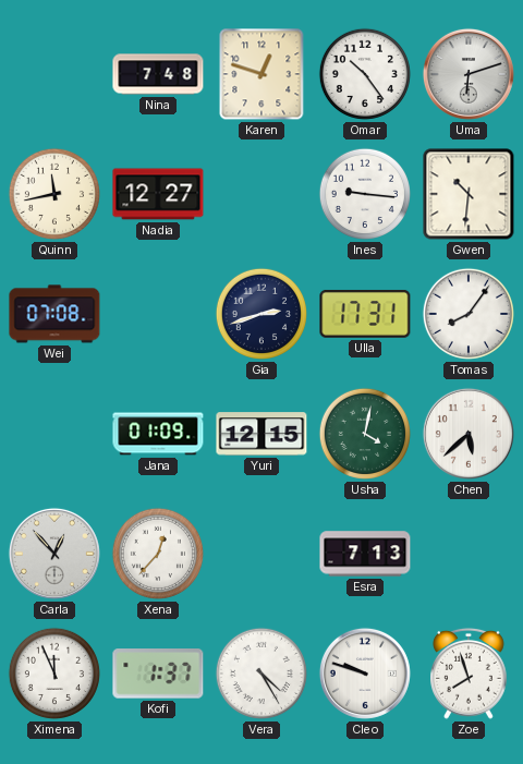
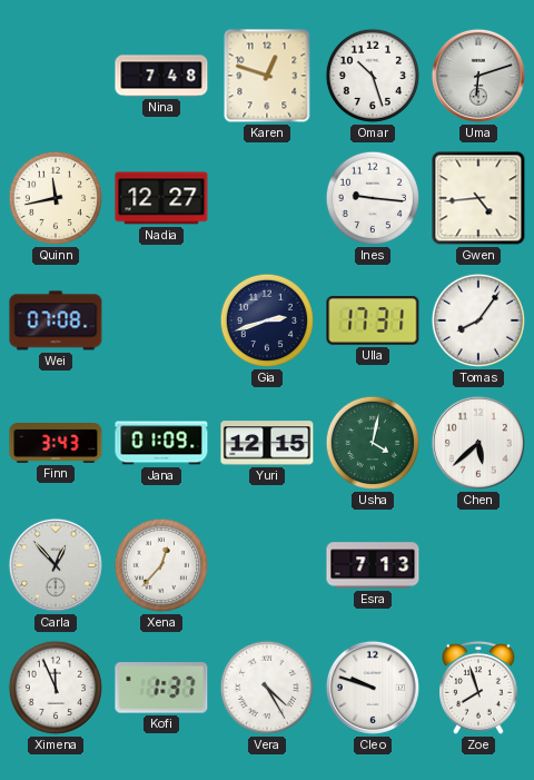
Omar: 10:24 -> 10:27 (373, 76)
Gwen: 10:31 -> 4:44 (478, 198)
Finn: none -> 3:43 (56, 444)
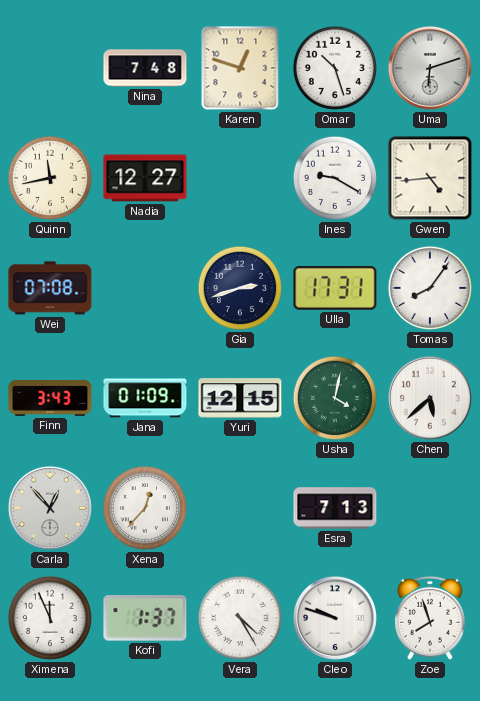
Ines: 9:16 -> 9:20 (335, 178)
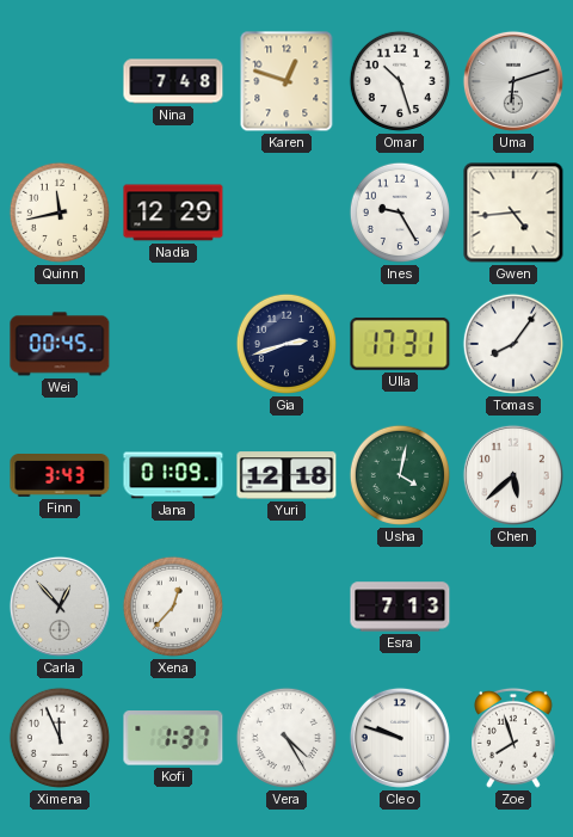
Nadia: 12:27 -> 12:29 (173, 213)
Ines: 9:20 -> 9:25 (400, 213)
Wei: 07:08 -> 00:45 (60, 344)
Yuri: 12:15 -> 12:18 (286, 475)
